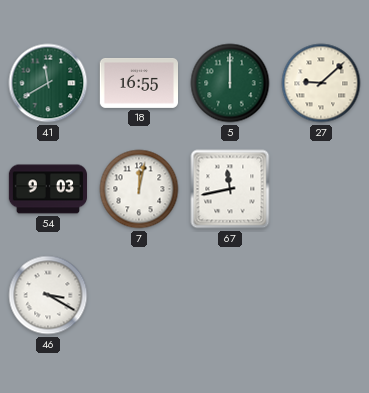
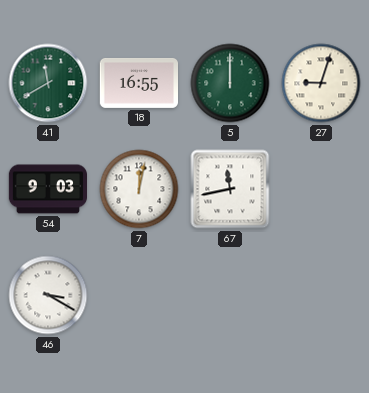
27: 9:08 -> 9:03 (321, 83)
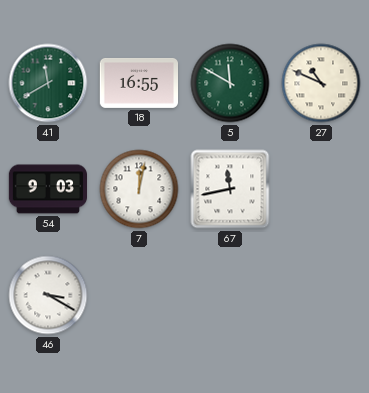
5: 12:00 -> 11:50 (230, 83)
27: 9:03 -> 10:49 (321, 83)
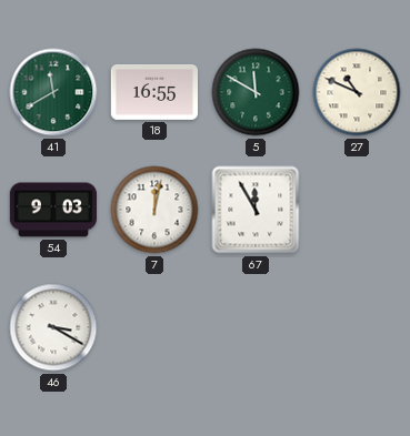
67: 11:43 -> 11:55 (256, 210)
